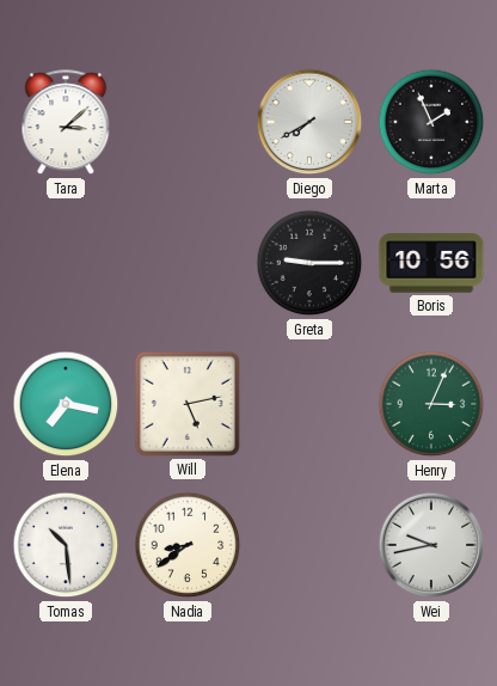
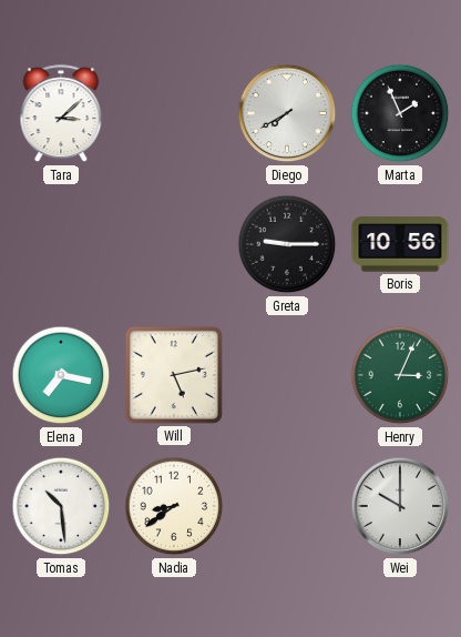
Wei: 9:43 -> 10:00 (400, 506)
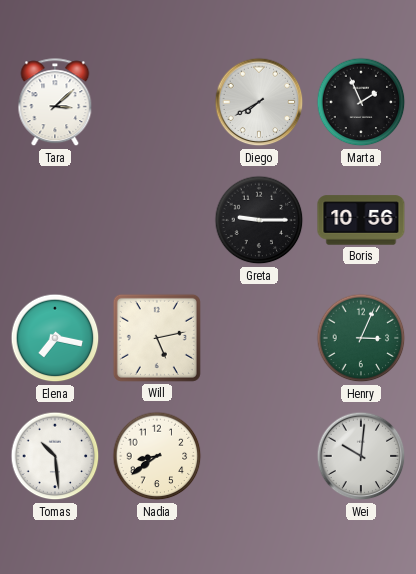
Wei: 10:00 -> 10:01 (361, 456)
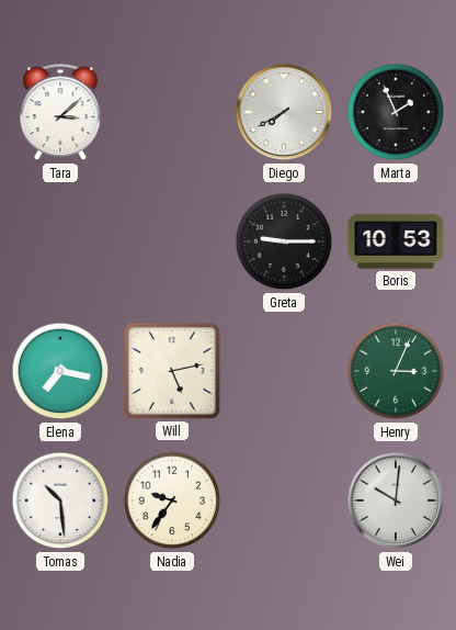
Boris: 10:56 -> 10:53 (396, 241)
Nadia: 8:39 -> 9:36 (172, 500)
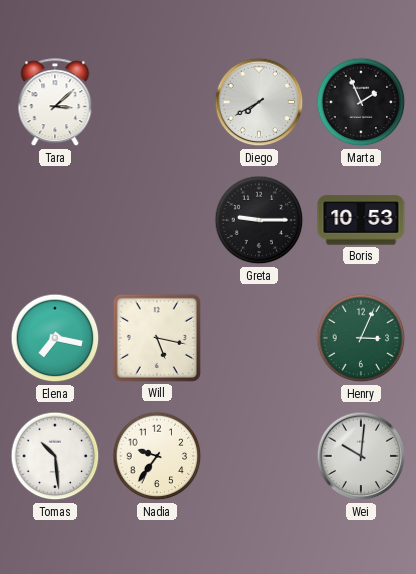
Will: 5:13 -> 5:17 (157, 338)
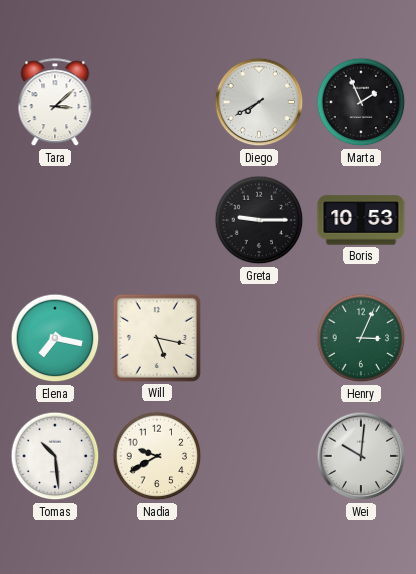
Nadia: 9:36 -> 9:40 (157, 456)
